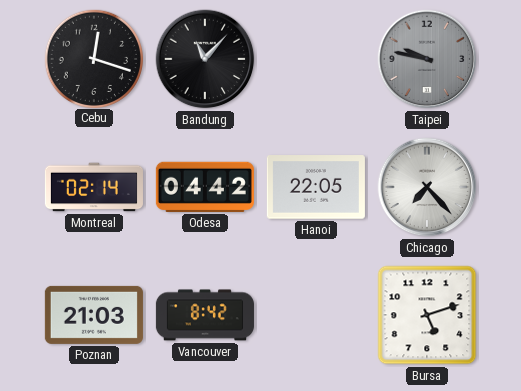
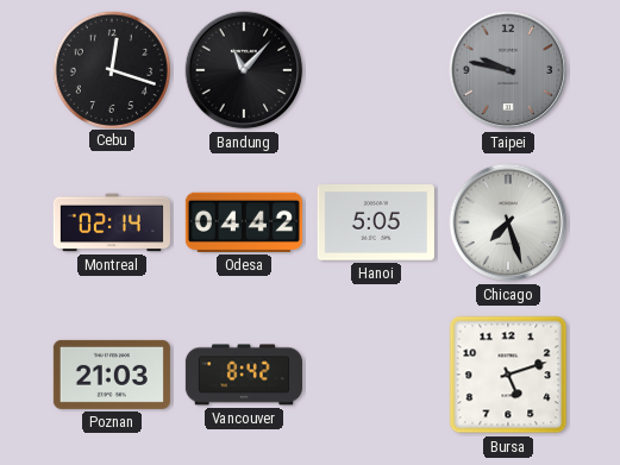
Hanoi: 22:05 -> 5:05 (376, 222)
Chicago: 7:23 -> 7:27 (508, 222)
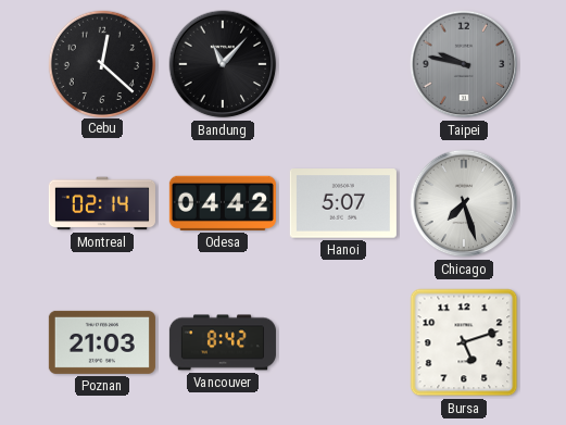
Cebu: 12:18 -> 12:22 (101, 63)
Hanoi: 5:05 -> 5:07 (343, 203)
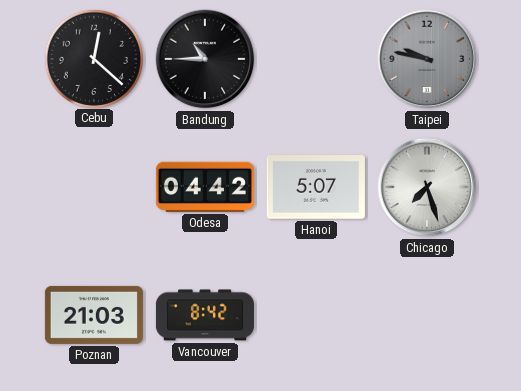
Bandung: 11:07 -> 10:45 (205, 59)
Montreal: 02:14 -> none (102, 203)
Bursa: 5:12 -> none (464, 342)
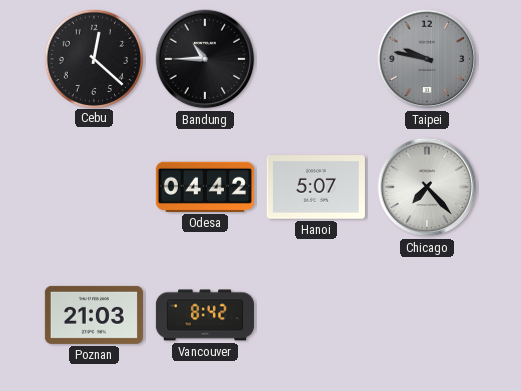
Chicago: 7:27 -> 7:23 (427, 187)
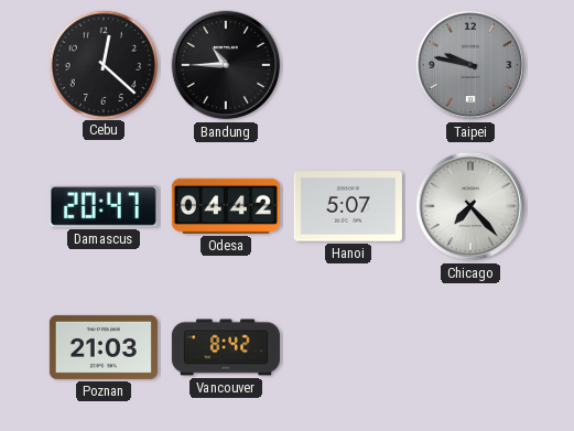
Damascus: none -> 20:47 (104, 206)
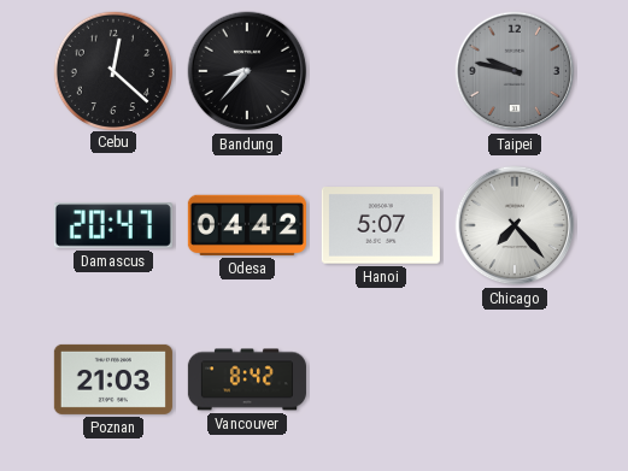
Bandung: 10:45 -> 8:37 (247, 71)
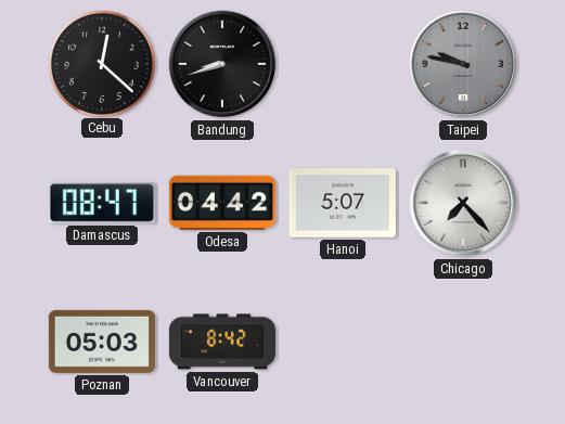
Bandung: 8:37 -> 8:42 (222, 64)
Damascus: 20:47 -> 08:47 (102, 203)
Poznan: 21:03 -> 05:03 (102, 342)
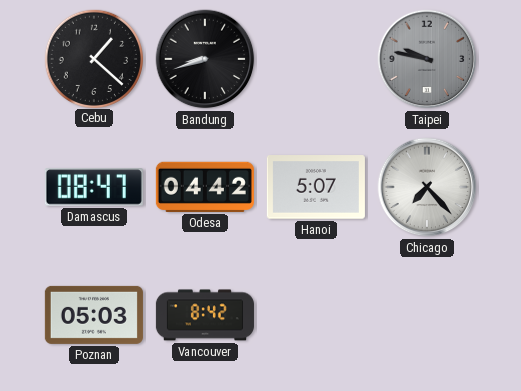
Cebu: 12:22 -> 1:22 (93, 58)
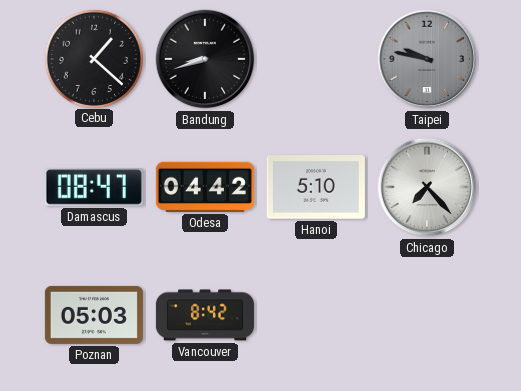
Hanoi: 5:07 -> 5:10 (316, 187)
